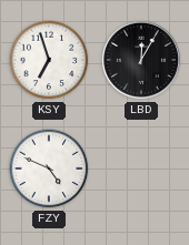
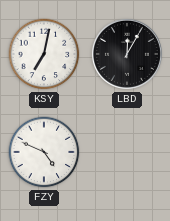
KSY: 6:57 -> 7:02 (44, 54)
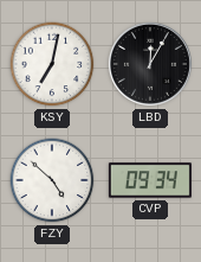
FZY: 4:49 -> 4:52 (52, 180)
CVP: none -> 09:34 (150, 180)
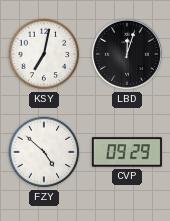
LBD: 12:05 -> 12:03 (127, 54)
CVP: 09:34 -> 09:29 (127, 152)
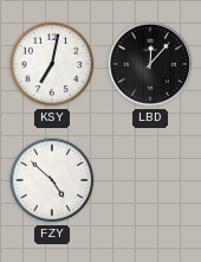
LBD: 12:03 -> 12:07 (150, 64)
CVP: 09:29 -> none (127, 152)
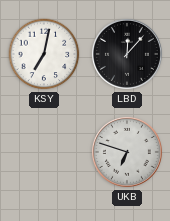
FZY: 4:52 -> none (52, 180)
UKB: none -> 6:48 (127, 152)
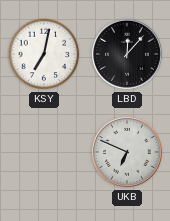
UKB: 6:48 -> 6:49 (127, 152)
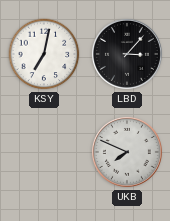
LBD: 12:07 -> 3:07 (127, 54)
UKB: 6:49 -> 7:49 (127, 152)
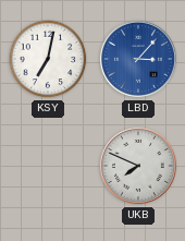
LBD dial: black -> blue (138, 59)
